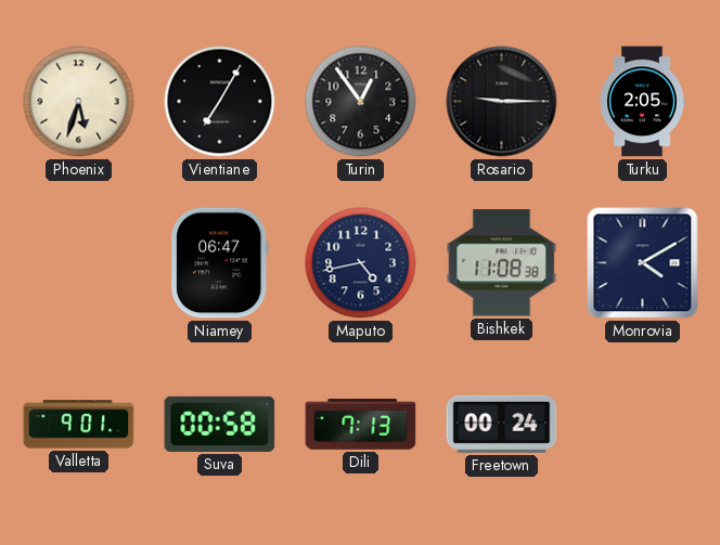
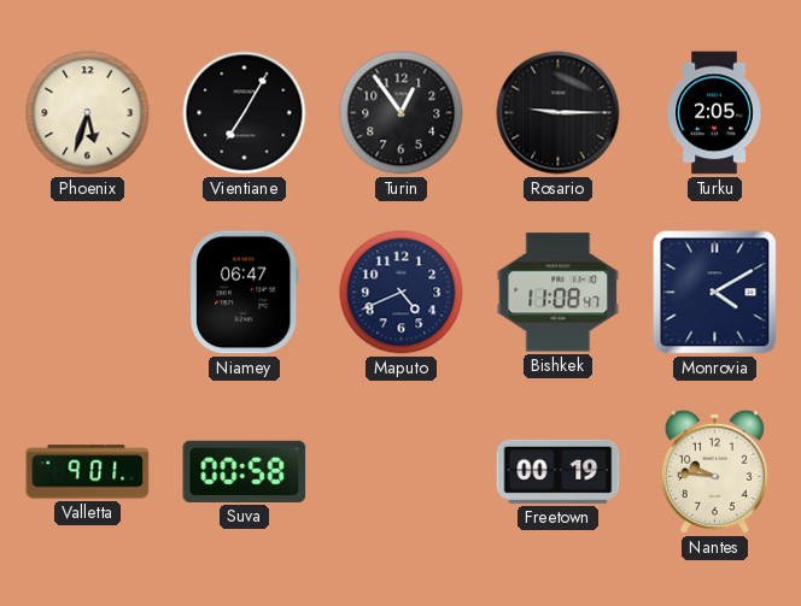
Maputo: 4:43 -> 4:41 (402, 293)
Bishkek: 11:08:38 -> 11:08:47 (559, 293)
Dili: 7:13 -> none (361, 425)
Freetown: 00:24 -> 00:19 (559, 471)
Nantes: none -> 9:46 (714, 471)
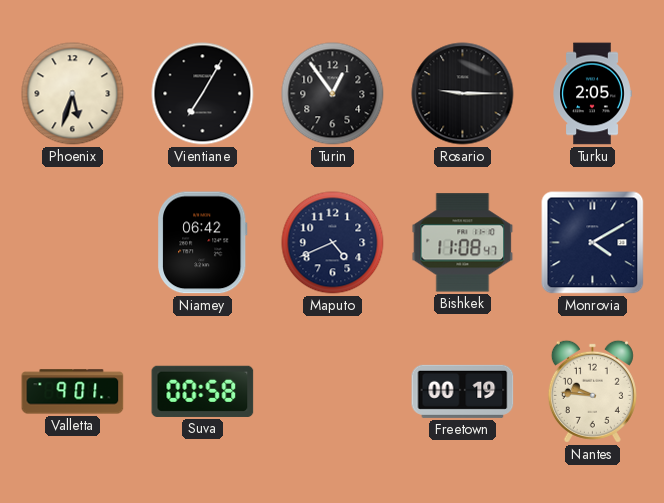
Niamey: 06:47 -> 06:42 (203, 243)
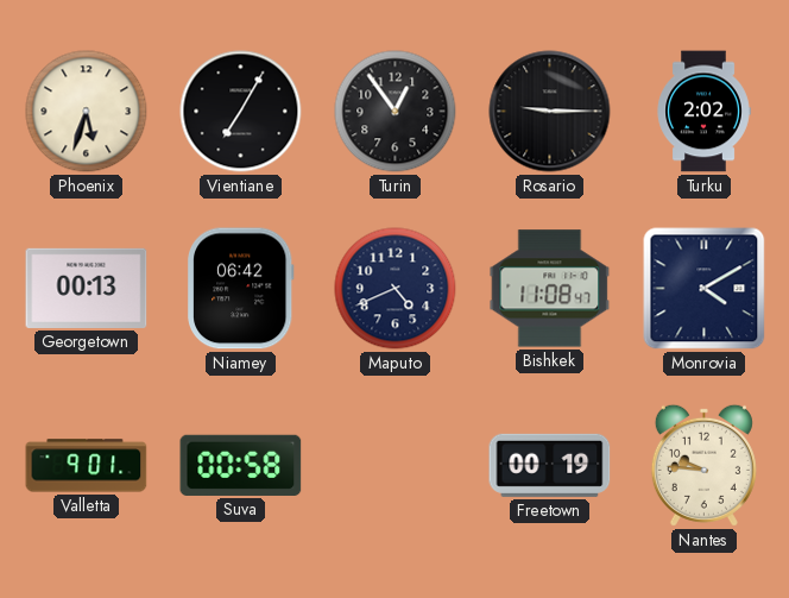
Turku: 2:05 -> 2:02 (703, 112)
Georgetown: none -> 00:13 (87, 288)
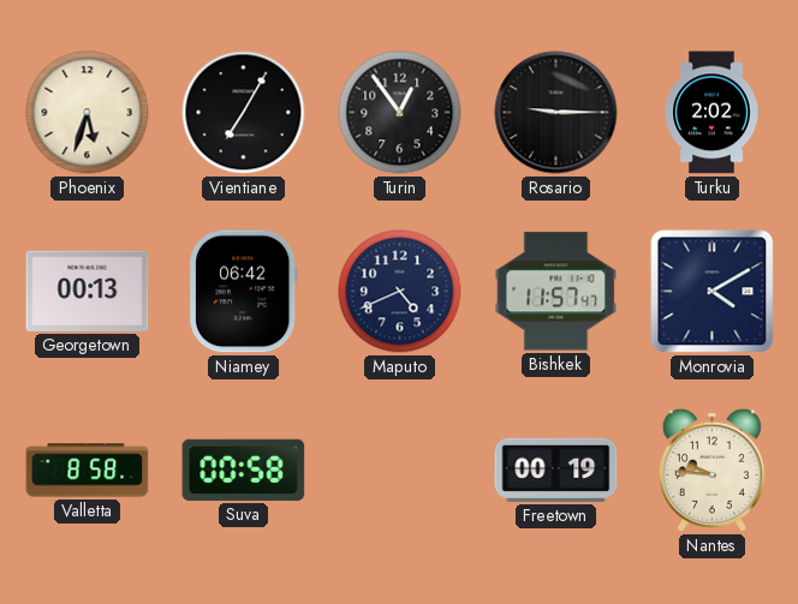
Bishkek: 11:08 -> 11:57 (556, 292)
Valletta: 9:01 -> 8:58 (88, 471)
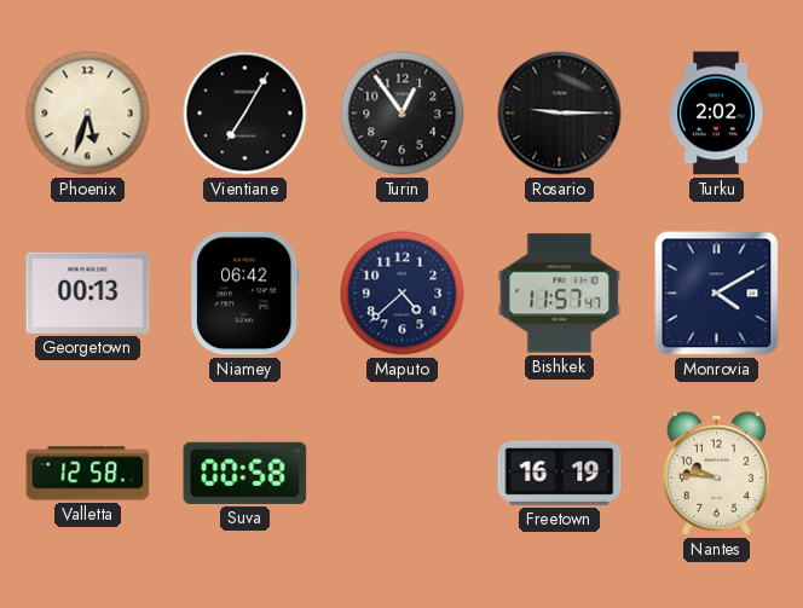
Maputo: 4:41 -> 4:38 (403, 294)
Valletta: 8:58 -> 12:58 (88, 474)
Freetown: 00:19 -> 16:19 (560, 473)
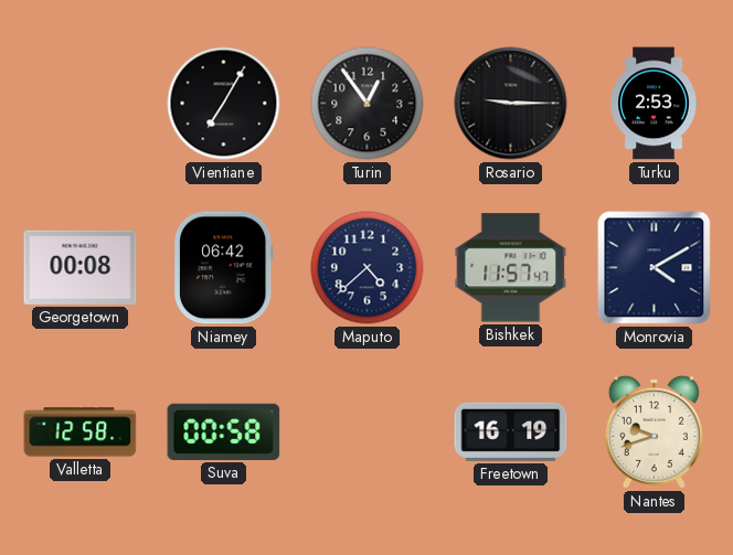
Phoenix: 5:33 -> none (88, 114)
Turku: 2:02 -> 2:53 (654, 104)
Georgetown: 00:13 -> 00:08 (81, 267)
Nantes: 9:46 -> 9:42 (654, 431)
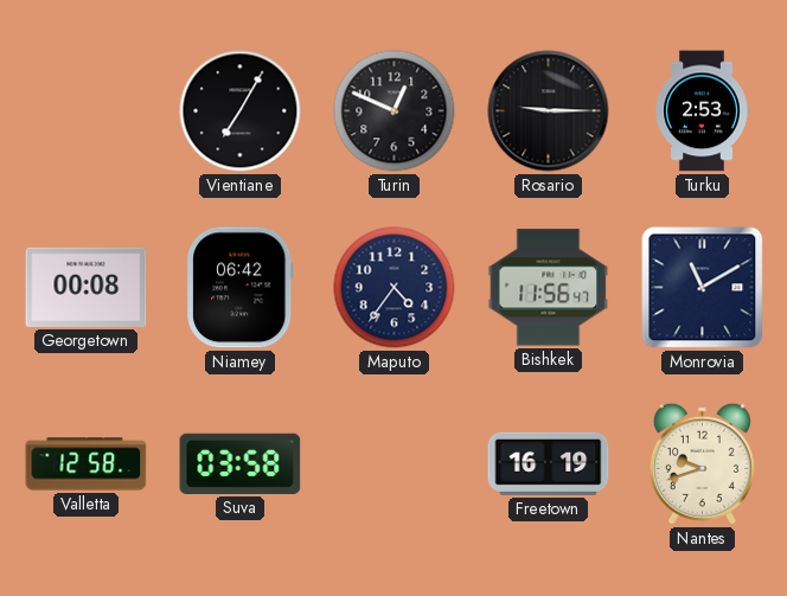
Turin: 12:54 -> 12:49 (395, 111)
Maputo: 4:38 -> 4:36 (395, 288)
Bishkek: 11:57 -> 11:56 (549, 288)
Monrovia: 4:10 -> 11:10 (703, 288)
Suva: 00:58 -> 03:58 (241, 463)
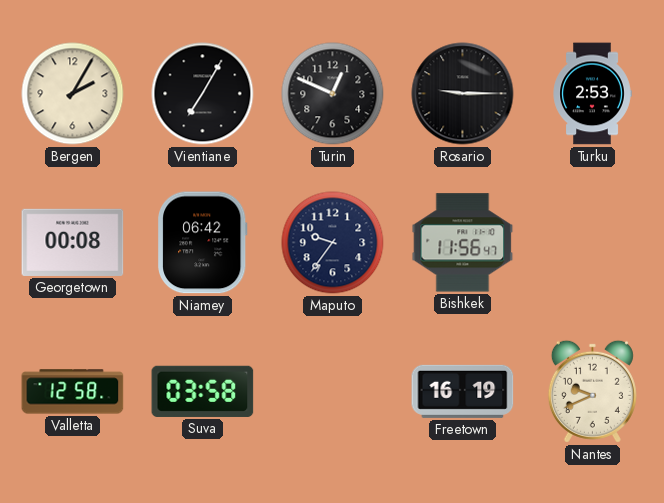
Bergen: none -> 2:05 (73, 94)
Maputo: 4:36 -> 9:36 (333, 243)
Monrovia: 11:10 -> none (703, 288)
Nantes: 9:42 -> 9:41 (592, 391)
